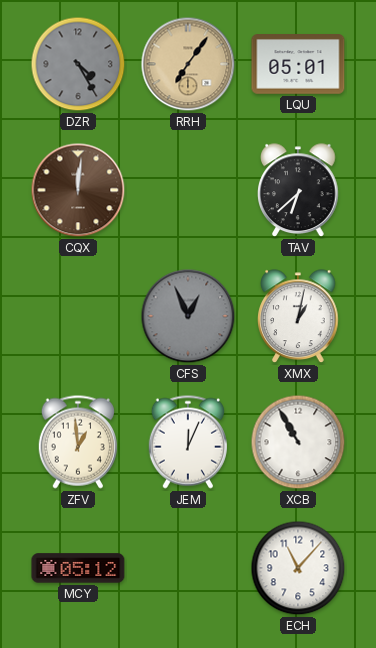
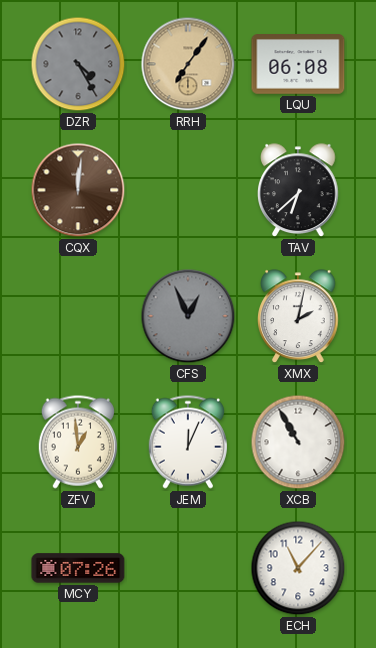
LQU: 05:01 -> 06:08 (298, 64)
XMX: 1:02 -> 2:02 (299, 317)
MCY: 05:12 -> 07:26 (78, 568)
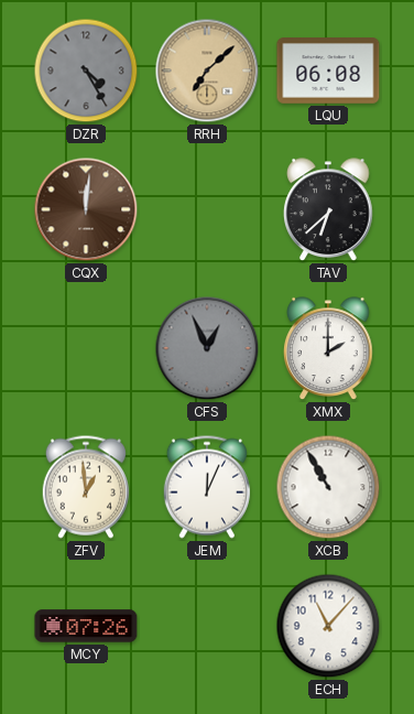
RRH: 7:06 -> 7:08 (207, 71)
XMX: 2:02 -> 2:00 (329, 349)
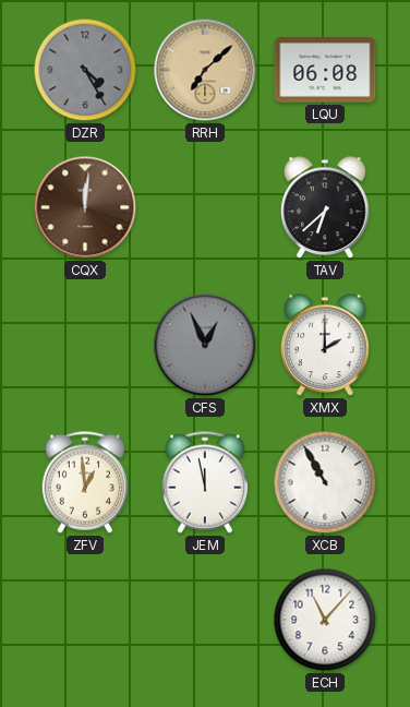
JEM: 12:04 -> 11:58 (205, 482)
MCY: 07:26 -> none (86, 626)
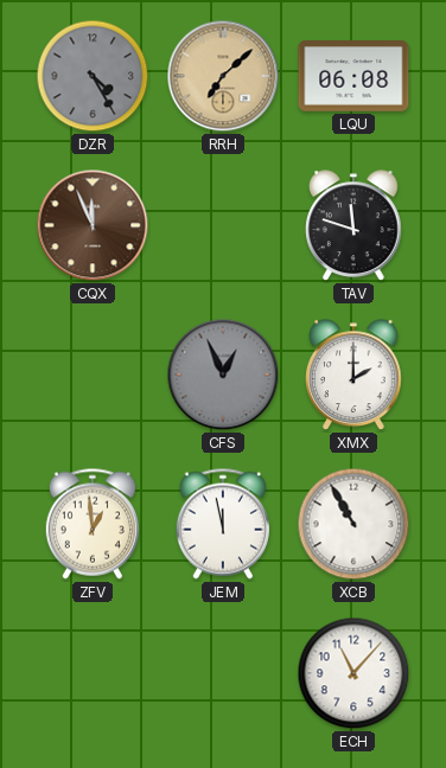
CQX: 12:01 -> 11:56 (93, 225)
TAV: 6:38 -> 11:48 (355, 226)
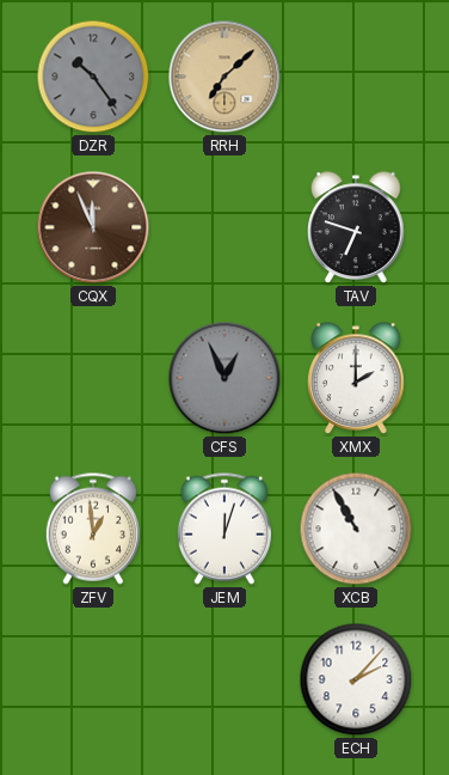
DZR: 4:25 -> 10:24 (93, 77)
LQU: 06:08 -> none (353, 76)
TAV: 11:48 -> 6:48 (357, 228)
JEM: 11:58 -> 12:03 (224, 529)
ECH: 11:07 -> 2:07 (356, 679)
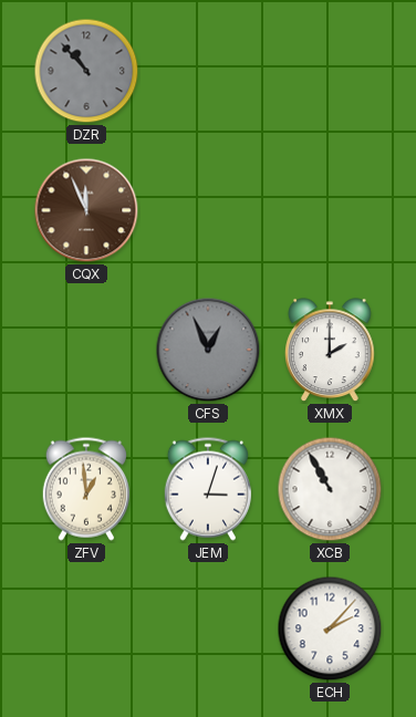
DZR: 10:24 -> 10:53 (86, 71)
RRH: 7:08 -> none (224, 77)
TAV: 6:48 -> none (357, 228)
JEM: 12:03 -> 3:03 (208, 489)
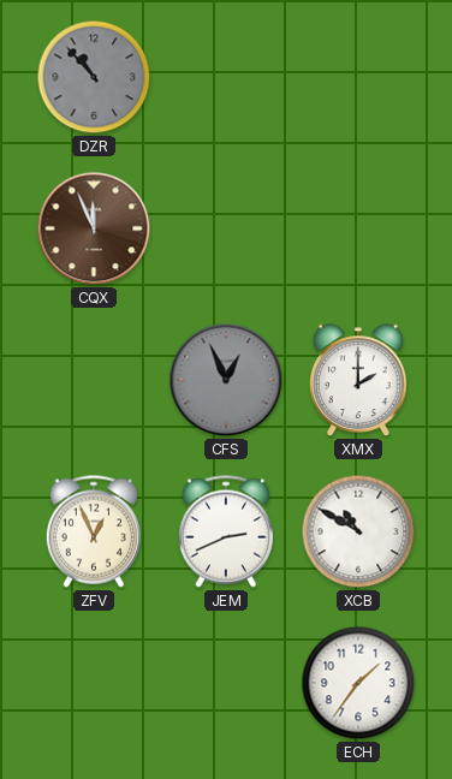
ZFV: 12:59 -> 12:56 (94, 531)
JEM: 3:03 -> 2:41 (226, 531)
XCB: 10:55 -> 10:50 (358, 531)
ECH: 2:07 -> 1:36 (358, 683)
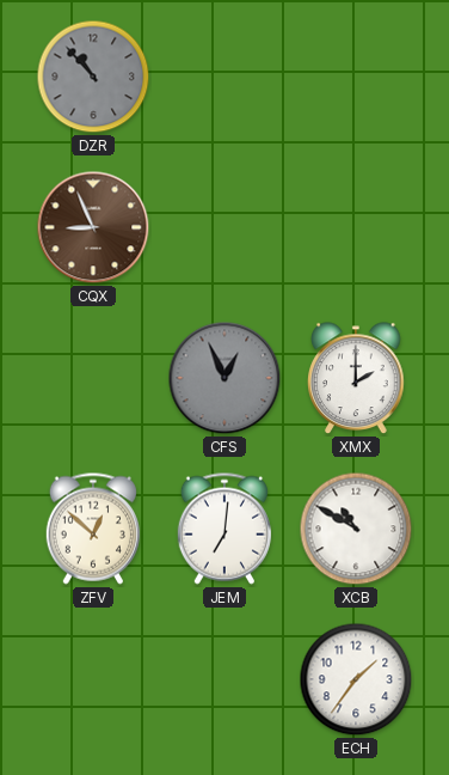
CQX: 11:56 -> 8:56 (93, 227)
ZFV: 12:56 -> 12:52 (93, 529)
JEM: 2:41 -> 7:01 (224, 529)
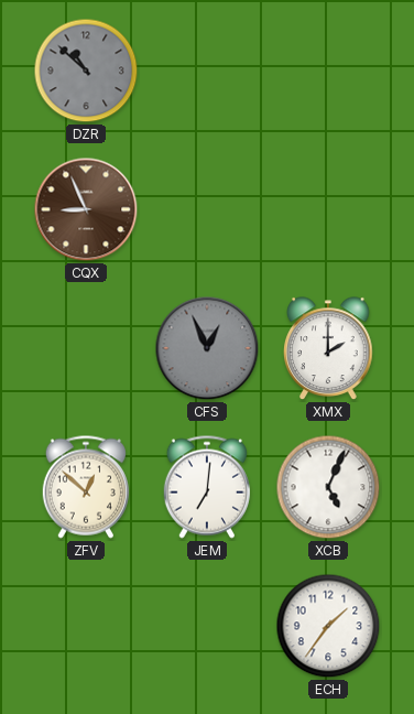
DZR: 10:53 -> 10:52 (86, 71)
XCB: 10:50 -> 5:04 (328, 487)
